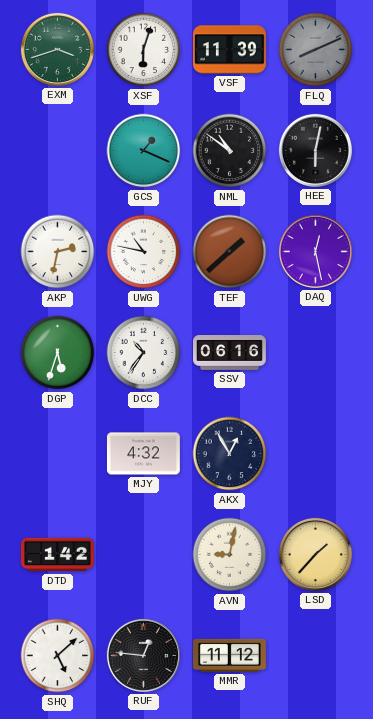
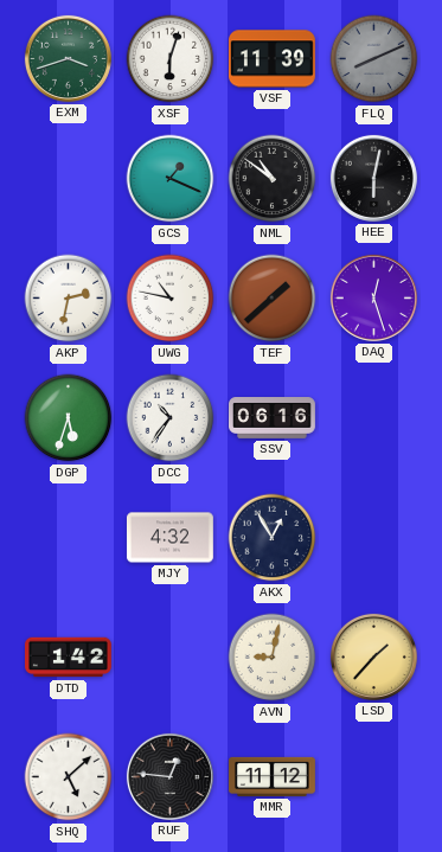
DAQ: 12:28 -> 12:27 (373, 297)
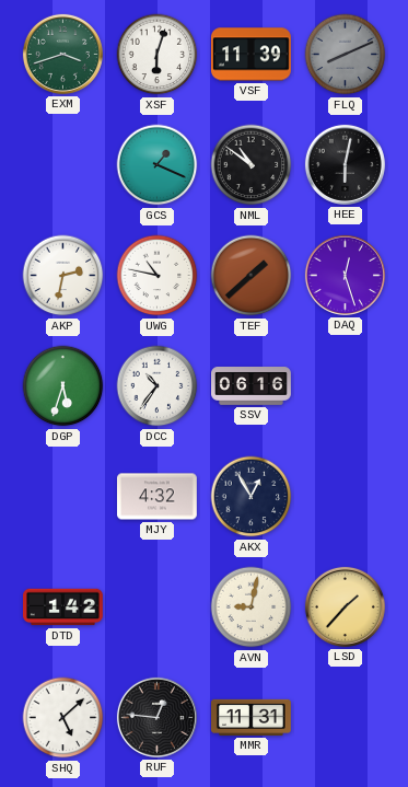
MMR: 11:12 -> 11:31 (252, 717)
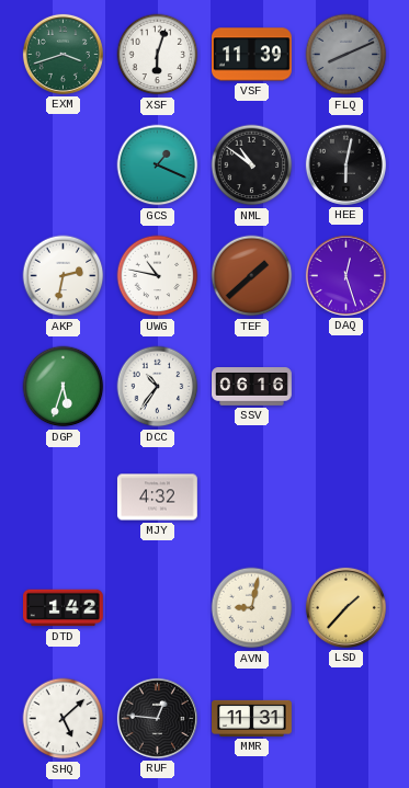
AKX: 12:55 -> none (252, 497)
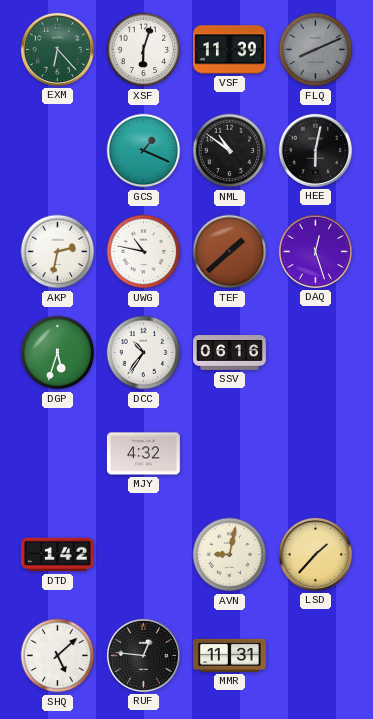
EXM: 3:42 -> 6:23 (57, 49)
